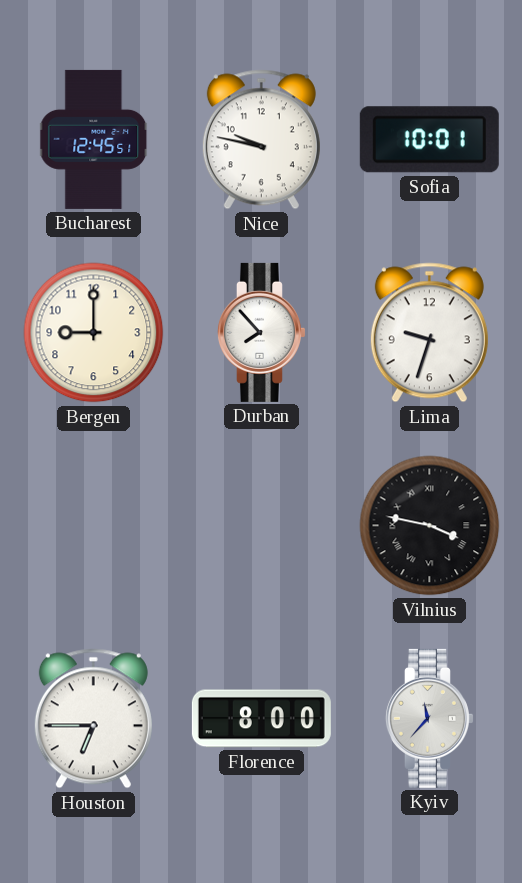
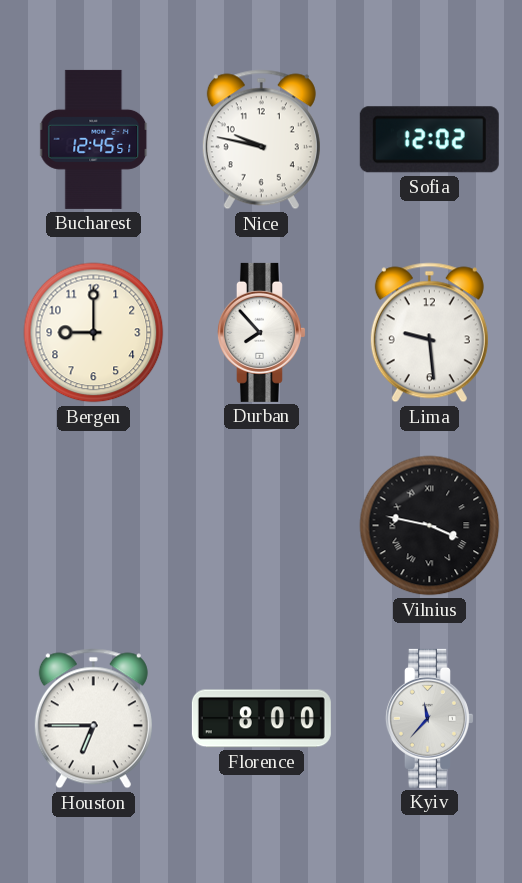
Sofia: 10:01 -> 12:02 (429, 140)
Lima: 9:33 -> 9:29 (429, 333)
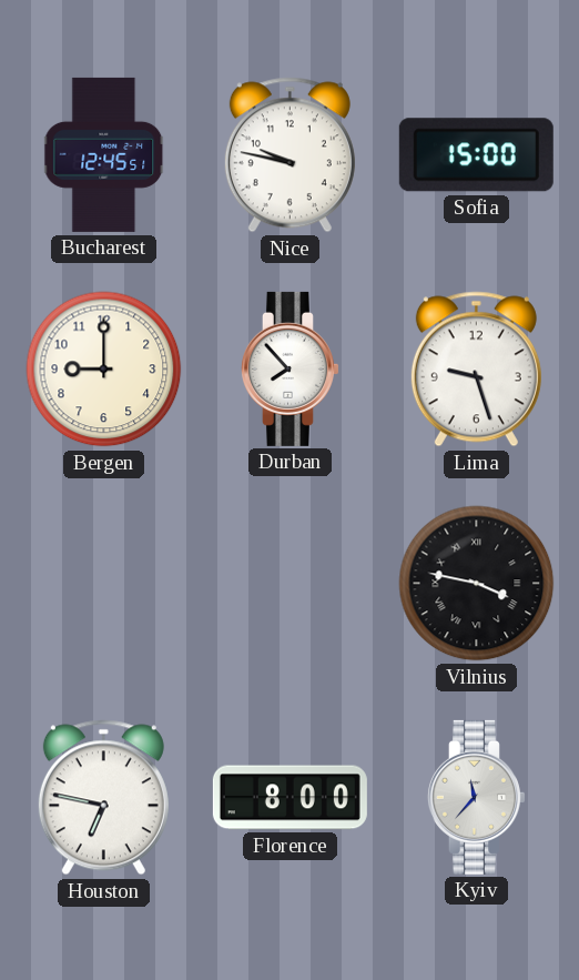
Sofia: 12:02 -> 15:00 (476, 155)
Lima: 9:29 -> 9:27 (476, 370)
Houston: 6:45 -> 6:47 (103, 798)
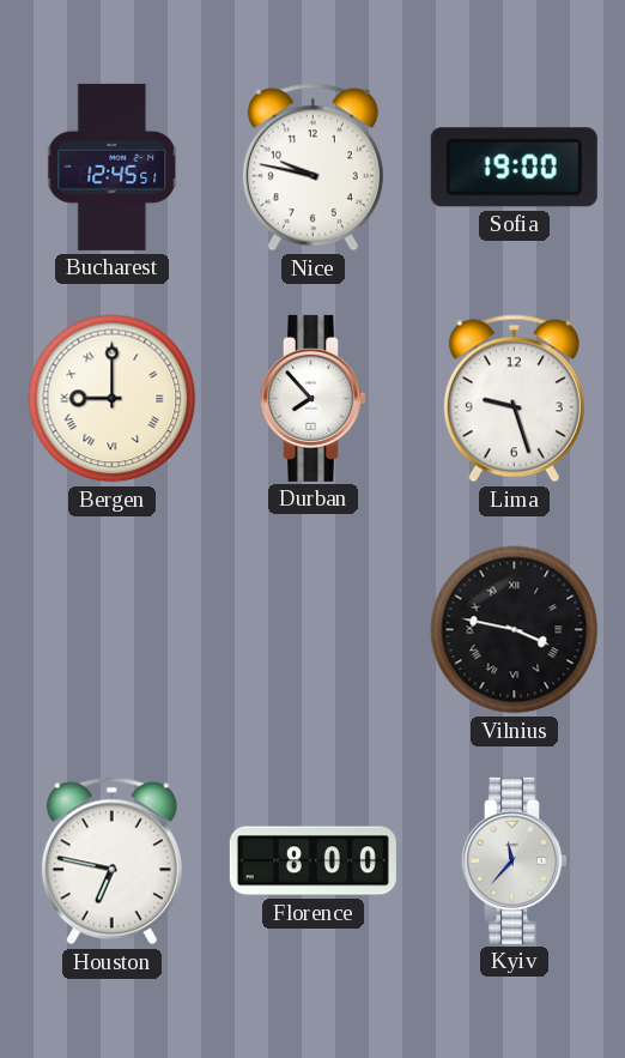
Sofia: 15:00 -> 19:00 (514, 168)
Bergen numerals: Arabic -> Roman (113, 399)
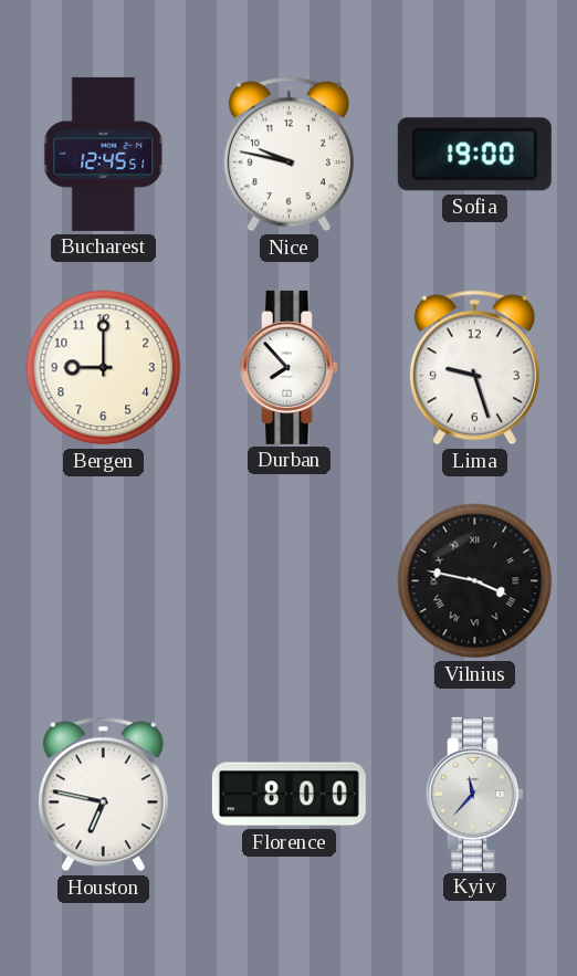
Bergen numerals: Roman -> Arabic (104, 368)
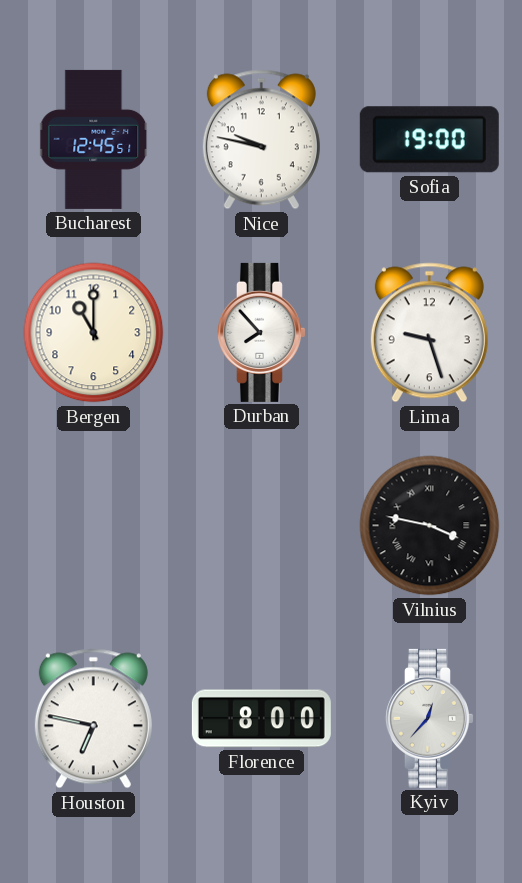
Bergen: 9:00 -> 11:00 (94, 333)
Kyiv: 11:37 -> 12:37 (429, 718)
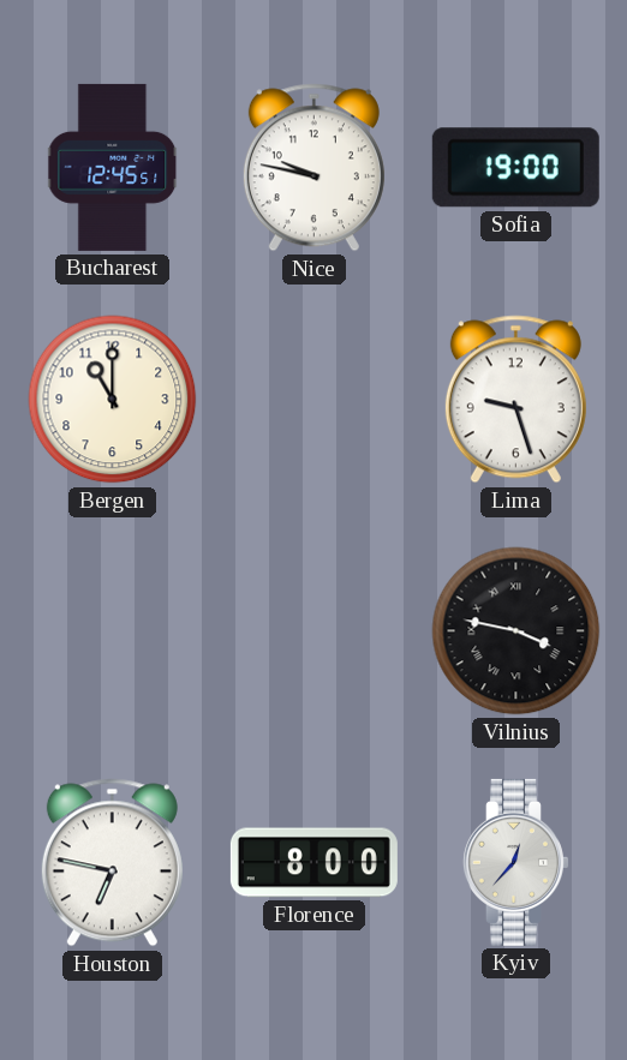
Durban: 7:53 -> none (261, 332)
